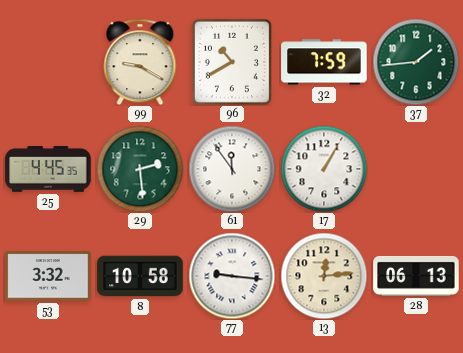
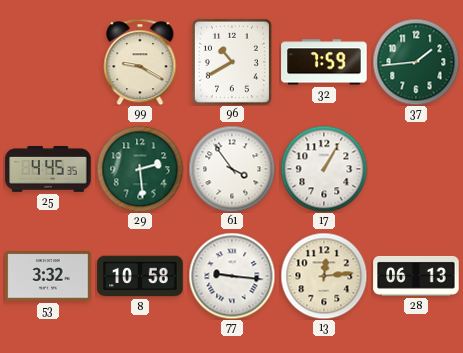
61: 11:54 -> 3:54 (232, 169)
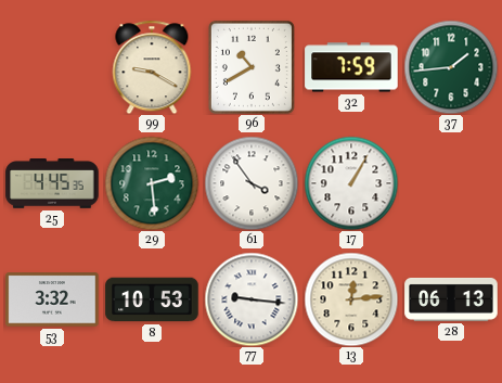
8: 10:58 -> 10:53 (152, 299)
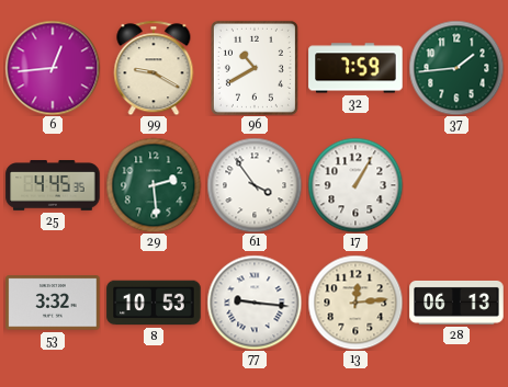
6: none -> 12:44 (53, 68)
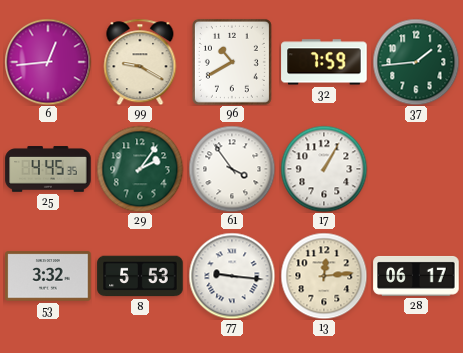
29: 2:29 -> 2:06 (140, 169)
8: 10:53 -> 5:53 (140, 276)
28: 06:13 -> 06:17 (416, 276)
